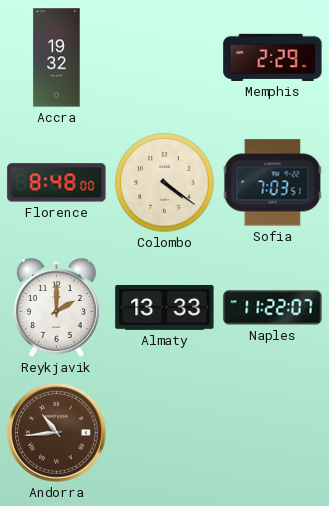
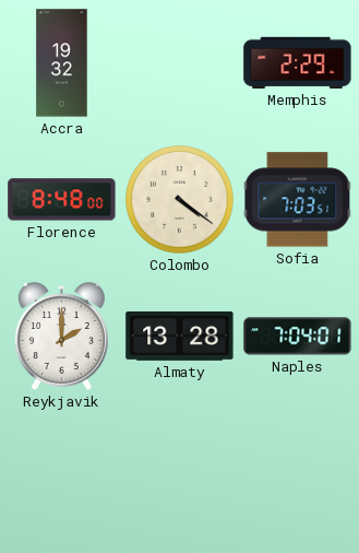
Almaty: 13:33 -> 13:28 (180, 336)
Naples: 11:22 -> 7:04 (298, 337)
Andorra: 10:44 -> none (57, 433)
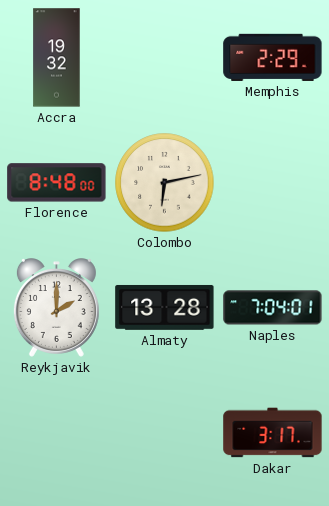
Colombo: 4:21 -> 6:13 (165, 183)
Sofia: 7:03 -> none (298, 200)
Dakar: none -> 3:17 (273, 433)
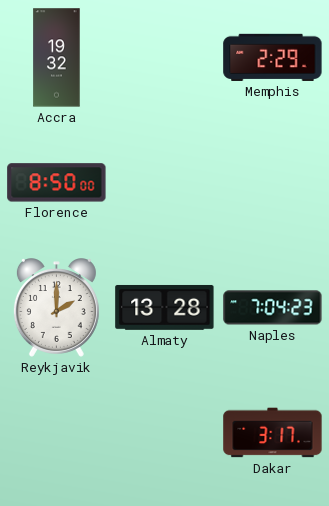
Florence: 8:48 -> 8:50 (57, 183)
Colombo: 6:13 -> none (165, 183)
Naples: 7:04:01 -> 7:04:23 (273, 308)
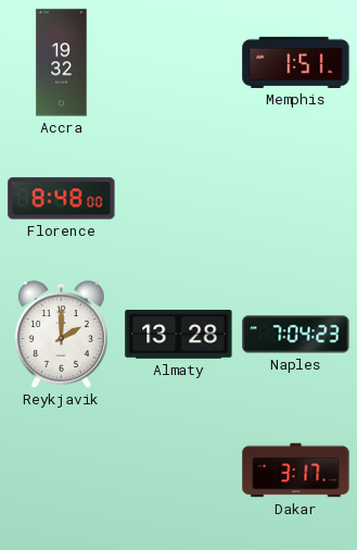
Memphis: 2:29 -> 1:51 (296, 62)
Florence: 8:50 -> 8:48 (62, 199)
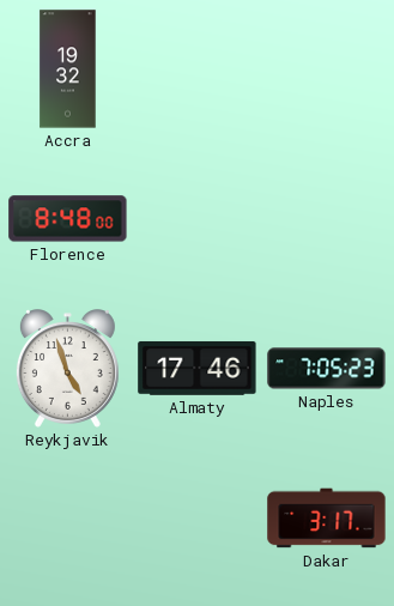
Memphis: 1:51 -> none (296, 62)
Reykjavik: 2:00 -> 4:57 (67, 369)
Almaty: 13:28 -> 17:46 (198, 368)
Naples: 7:04 -> 7:05 (327, 369)
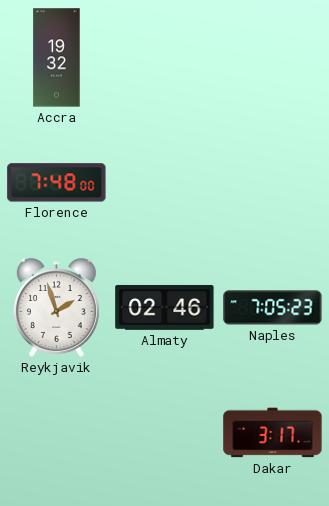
Florence: 8:48 -> 7:48 (57, 183)
Reykjavik: 4:57 -> 1:57 (56, 308)
Almaty: 17:46 -> 02:46 (165, 307)
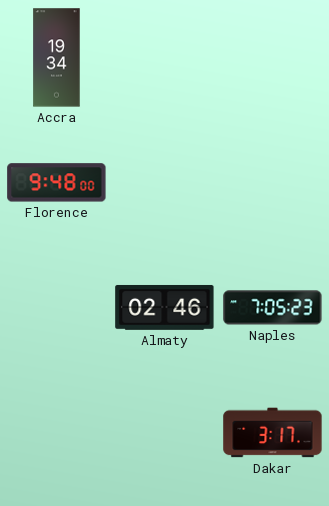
Accra: 19:32 -> 19:34 (57, 58)
Florence: 7:48 -> 9:48 (57, 183)
Reykjavik: 1:57 -> none (56, 308)
